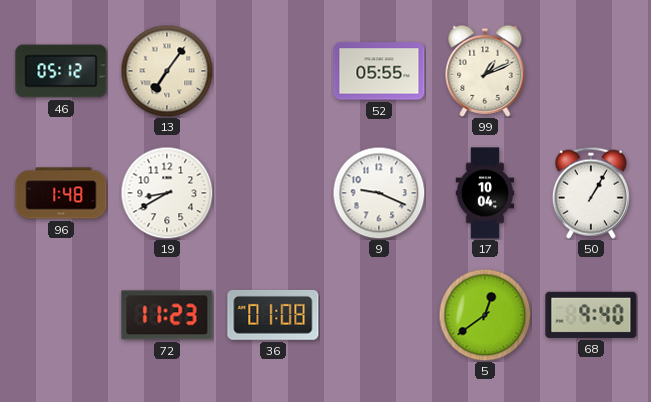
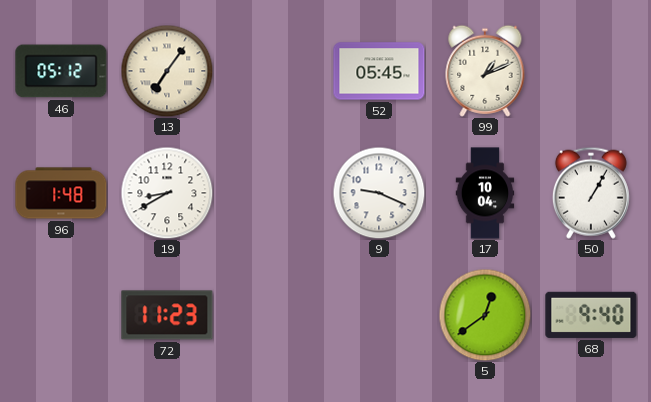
52: 05:55 -> 05:45 (379, 71)
36: 01:08 -> none (273, 315)
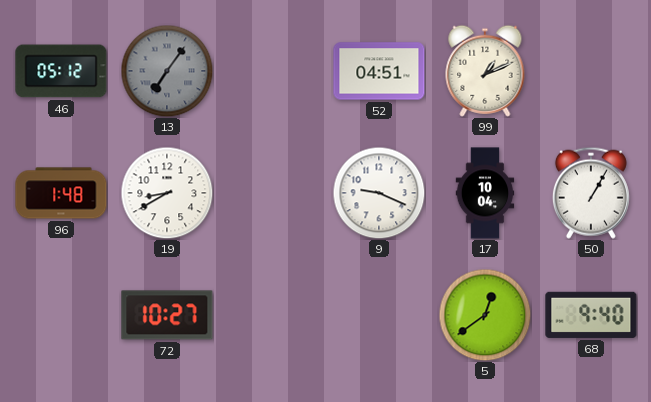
13 dial: cream -> grey (167, 71)
52: 05:45 -> 04:51 (379, 71)
72: 11:23 -> 10:27 (167, 315)
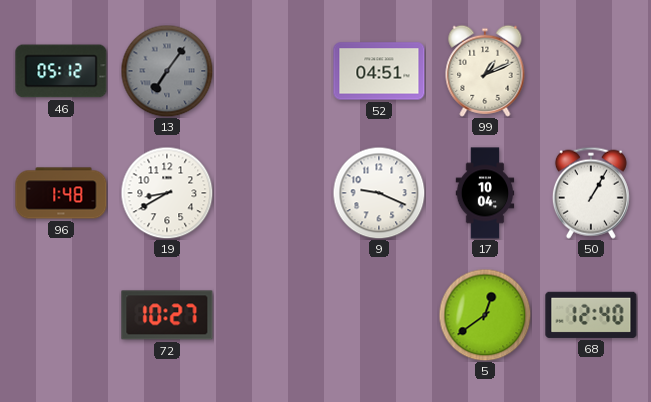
68: 9:40 -> 12:40 (591, 315)
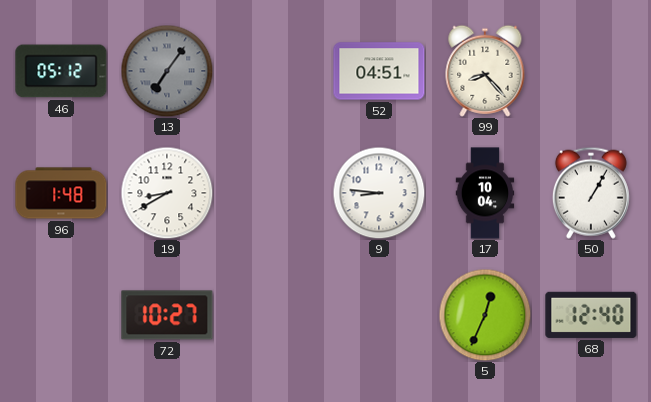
99: 1:11 -> 8:23 (485, 71)
9: 9:19 -> 8:46 (379, 193)
5: 12:39 -> 12:34 (485, 315)
